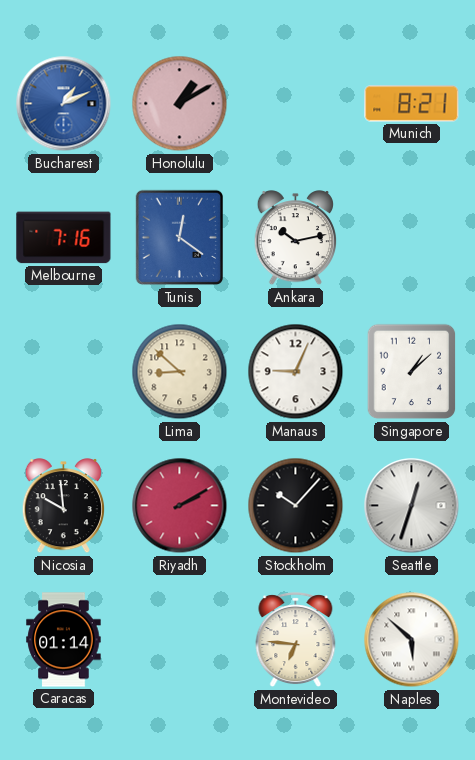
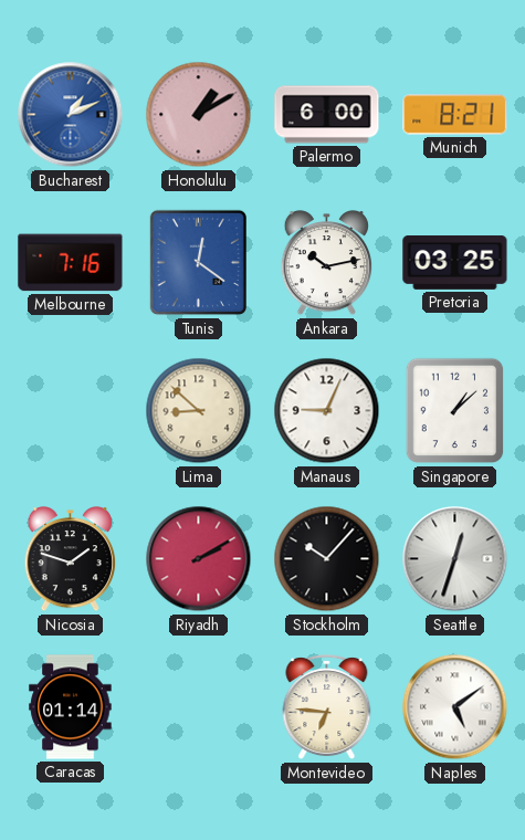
Palermo: none -> 6:00 (327, 115)
Pretoria: none -> 03:25 (455, 263)
Nicosia: 9:59 -> 1:48 (70, 559)
Naples: 5:52 -> 5:09 (455, 707)
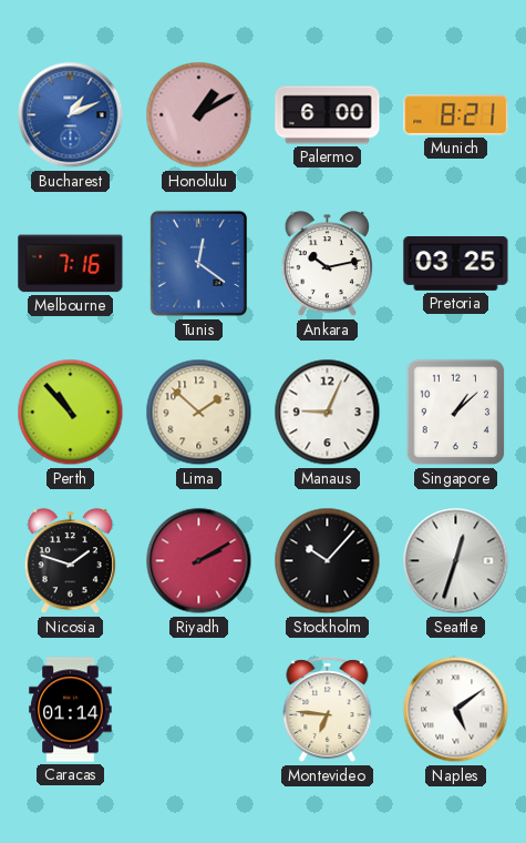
Perth: none -> 10:53 (71, 413)
Lima: 8:52 -> 1:52 (199, 413)
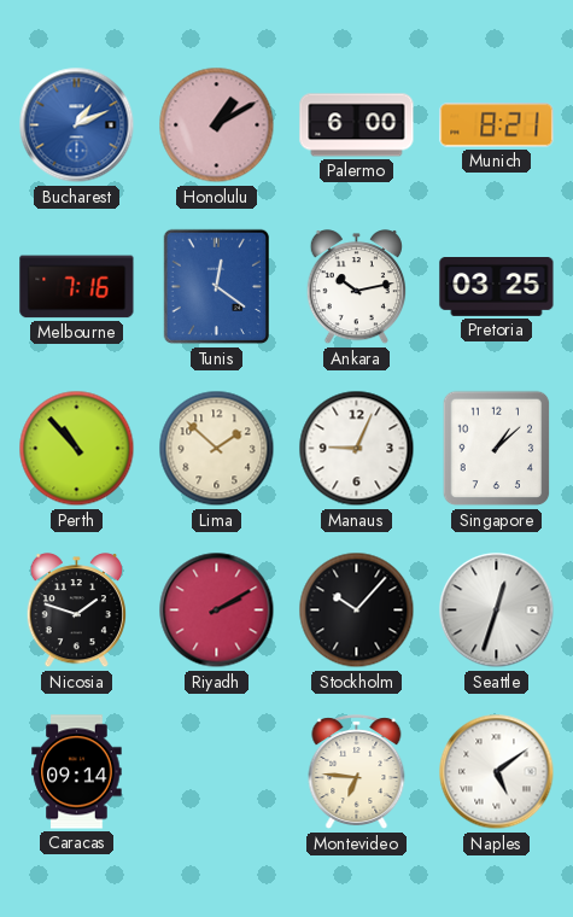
Caracas: 01:14 -> 09:14 (77, 772)
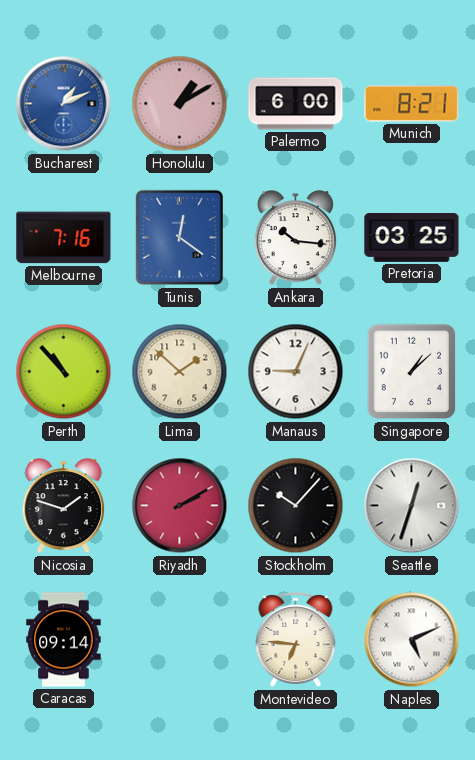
Ankara: 10:13 -> 10:16 (295, 238)
Naples: 5:09 -> 5:11 (412, 640)
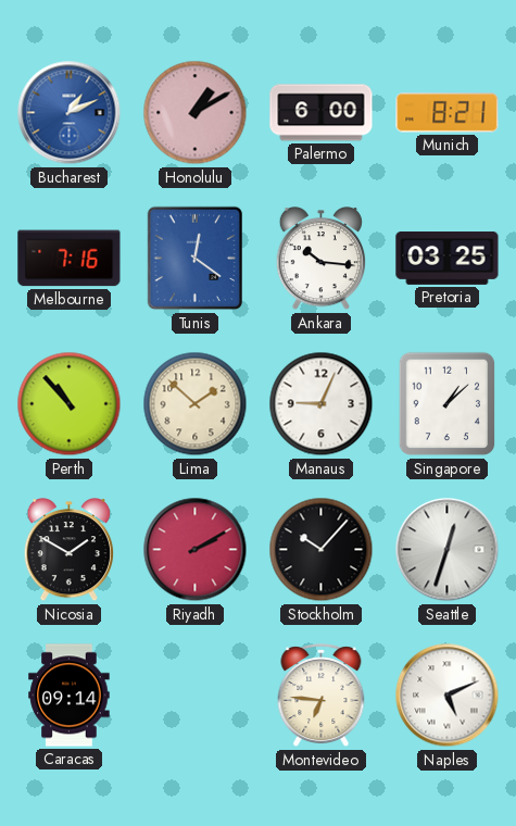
Nicosia: 1:48 -> 1:50 (68, 550)
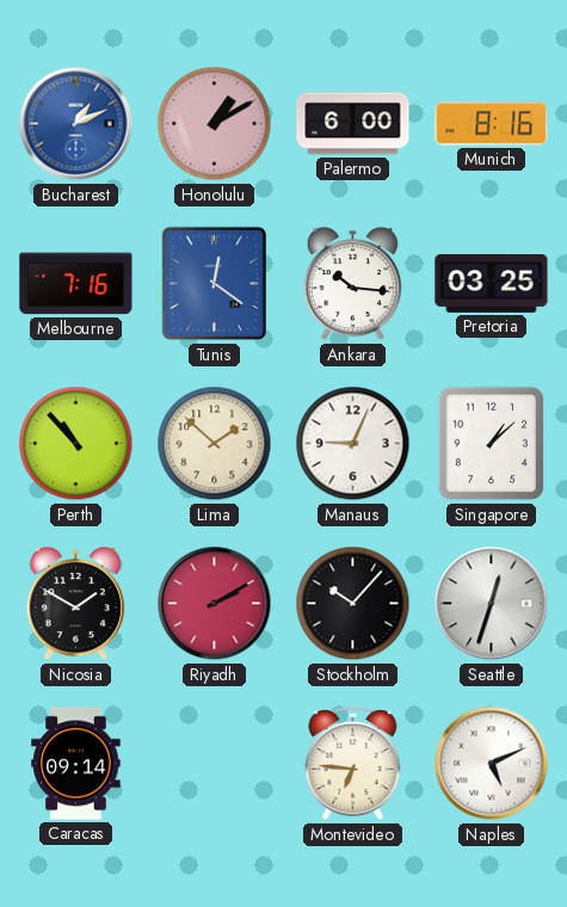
Munich: 8:21 -> 8:16 (492, 124)
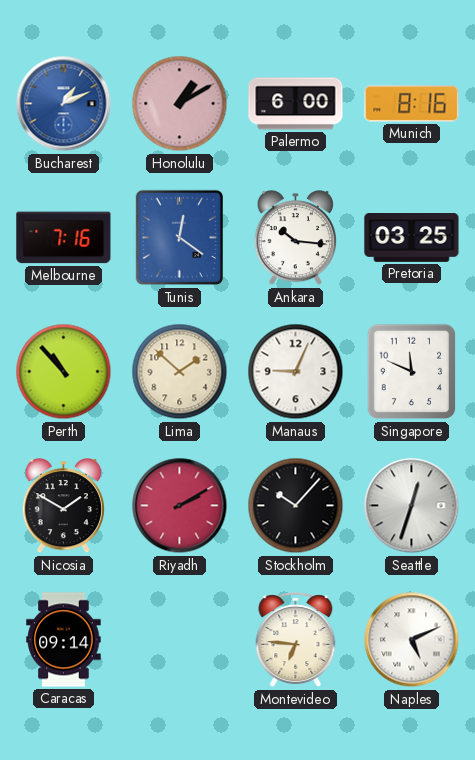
Singapore: 1:08 -> 11:49 (412, 372)
